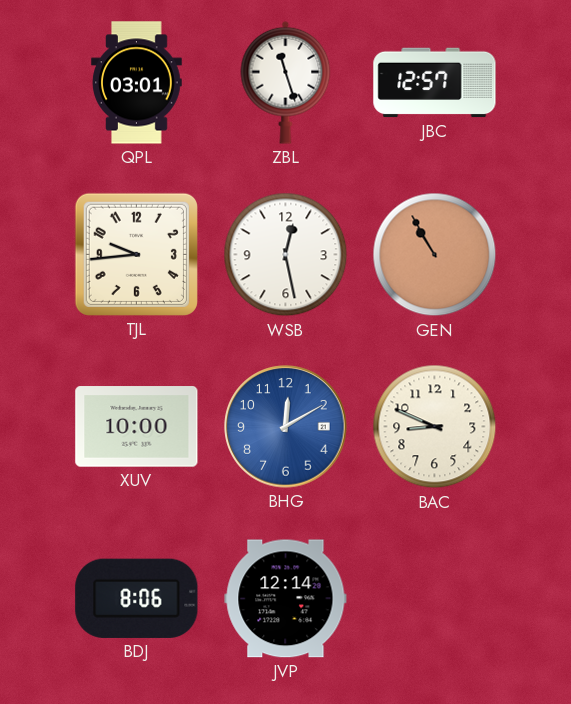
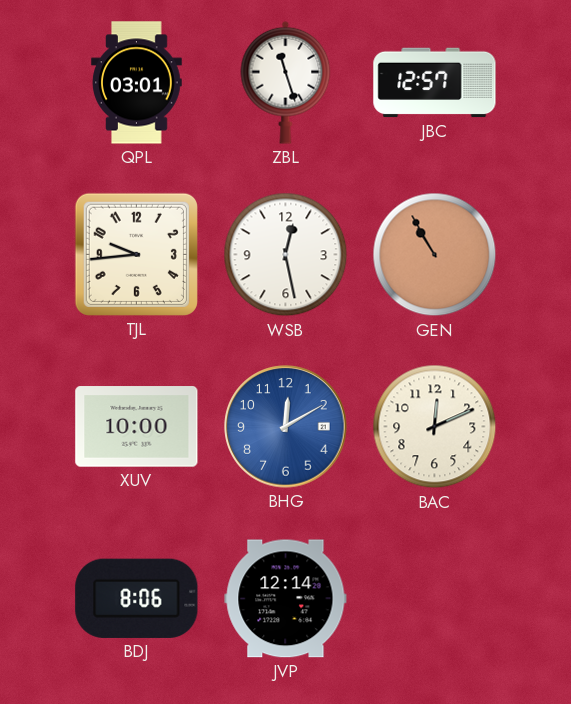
BAC: 8:49 -> 12:11 (435, 427)
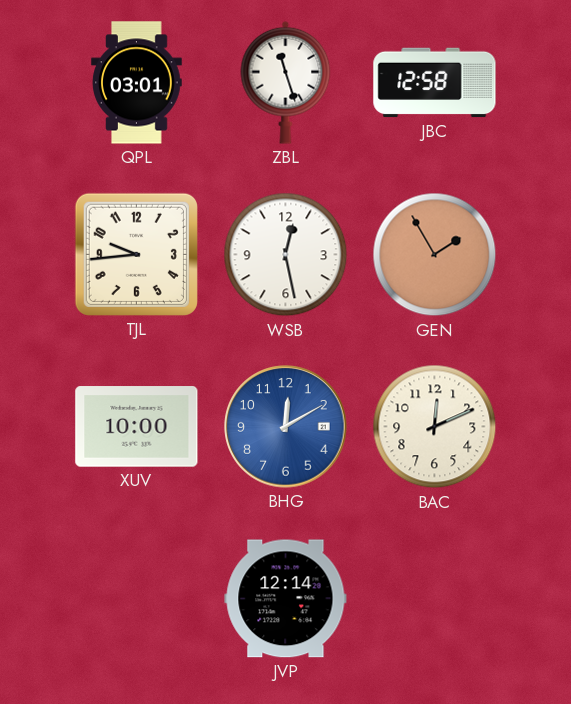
JBC: 12:57 -> 12:58 (435, 83)
GEN: 10:55 -> 1:55 (435, 255)
BDJ: 8:06 -> none (137, 598)
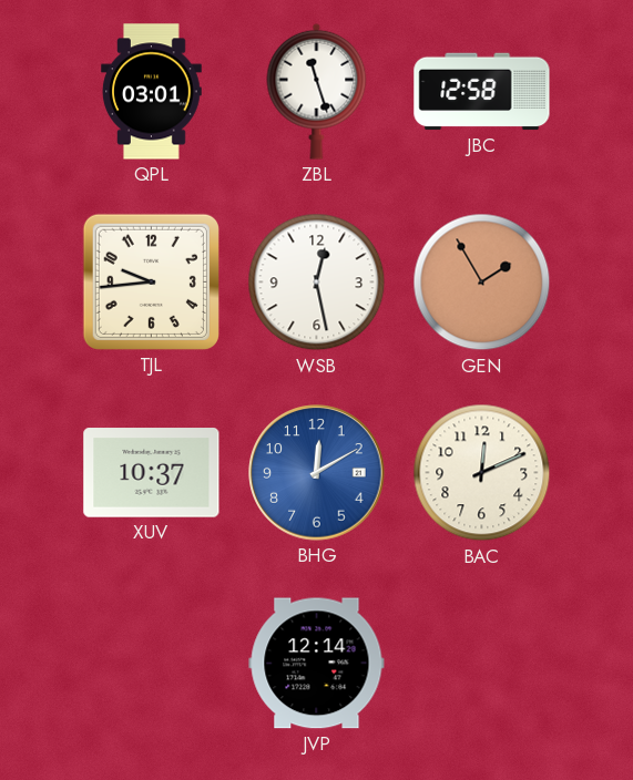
XUV: 10:00 -> 10:37 (152, 473)
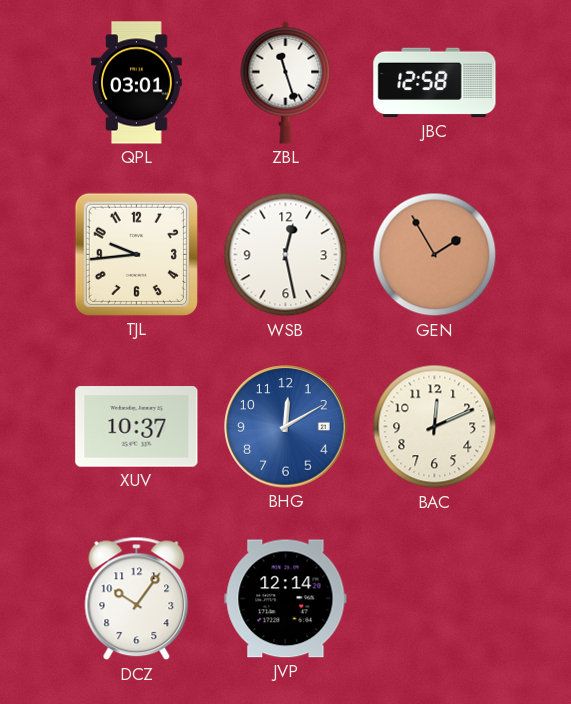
DCZ: none -> 10:06 (137, 599)
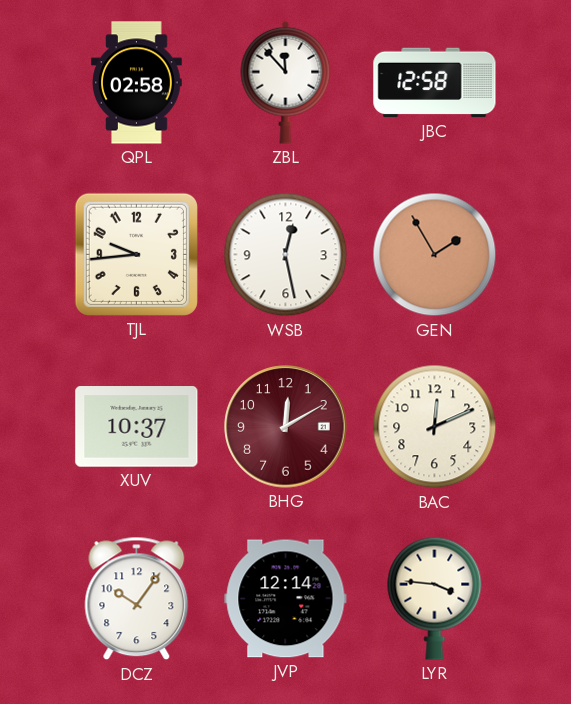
QPL: 03:01 -> 02:58 (137, 83)
ZBL: 11:27 -> 11:53 (286, 82)
BHG dial: blue -> burgundy (286, 427)
LYR: none -> 3:46 (435, 598)
